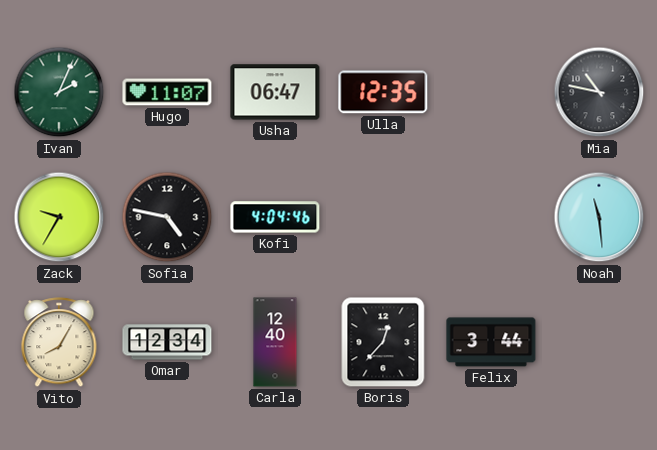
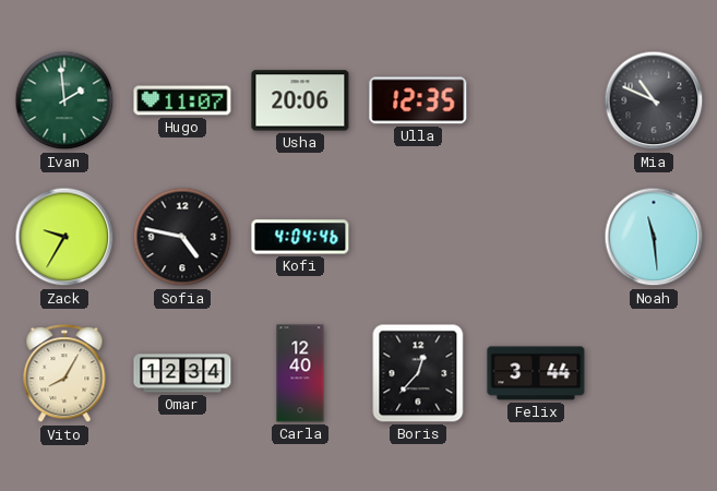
Ivan: 2:04 -> 1:59 (64, 100)
Usha: 06:47 -> 20:06 (300, 100)
Mia: 10:47 -> 10:49 (654, 100)
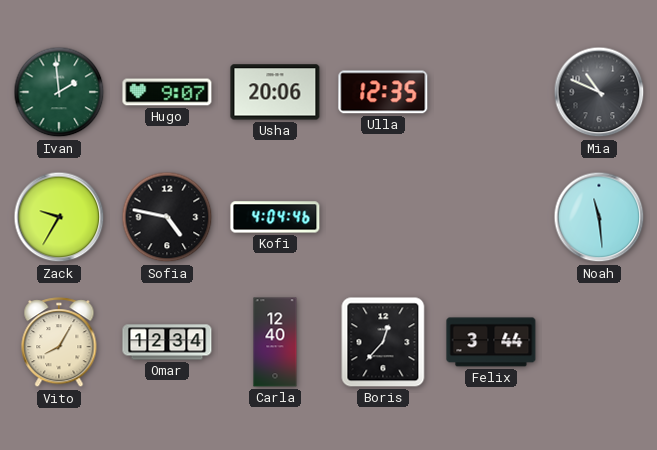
Hugo: 11:07 -> 9:07 (167, 92)
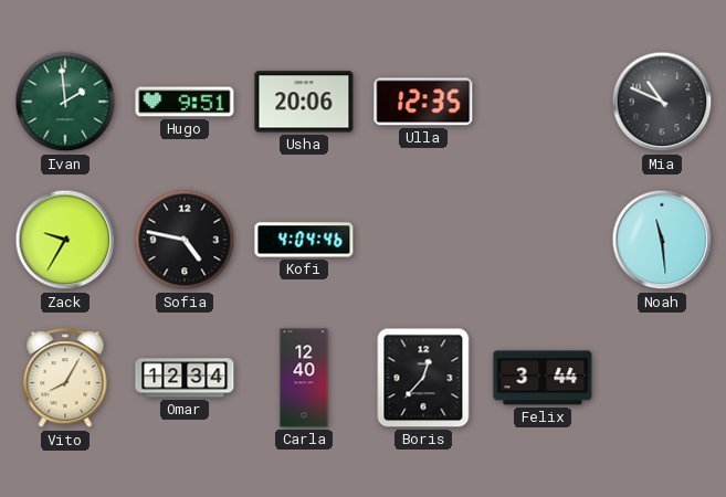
Hugo: 9:07 -> 9:51 (185, 102)
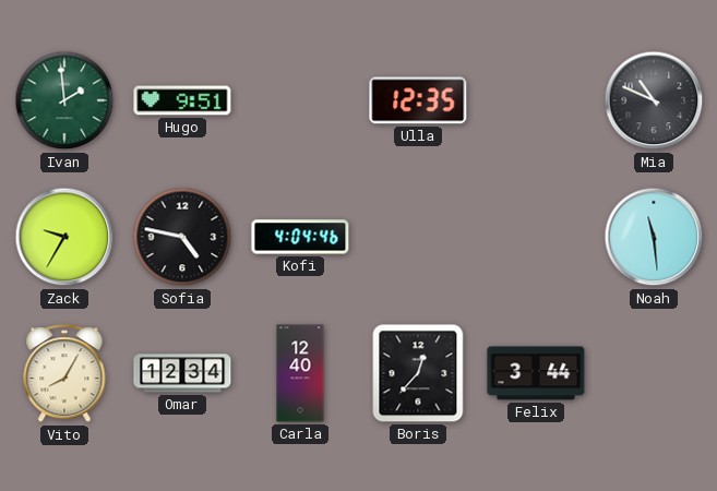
Usha: 20:06 -> none (304, 102)
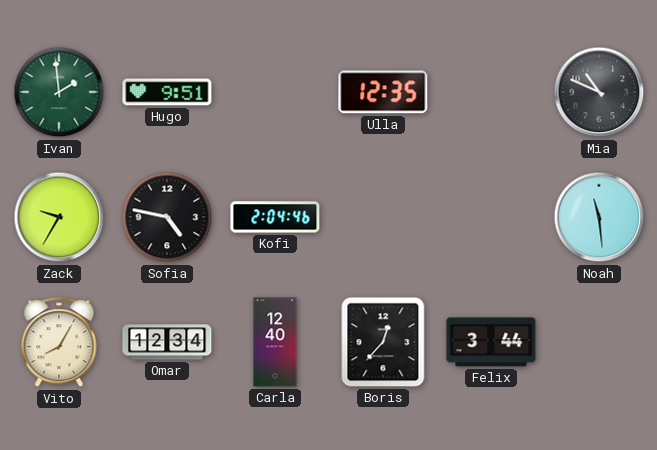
Kofi: 4:04 -> 2:04 (275, 217)
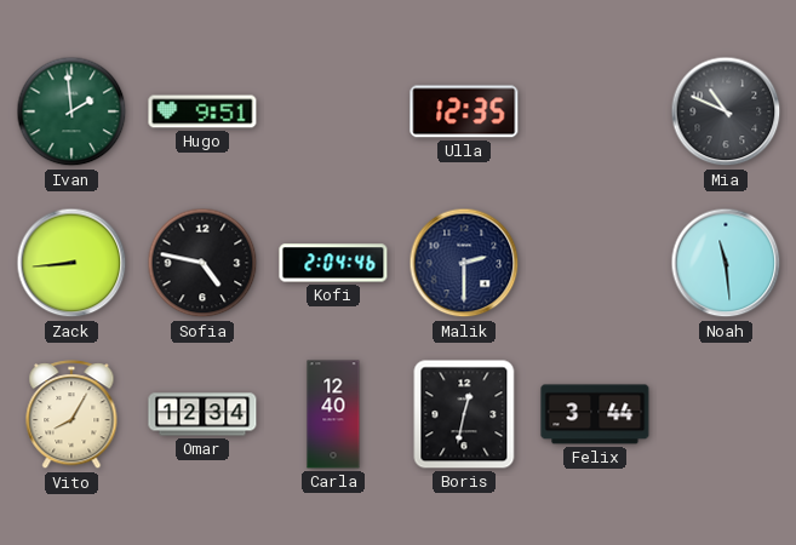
Zack: 9:35 -> 8:44 (71, 263)
Malik: none -> 2:30 (464, 263)
Boris: 12:37 -> 12:32 (464, 414)
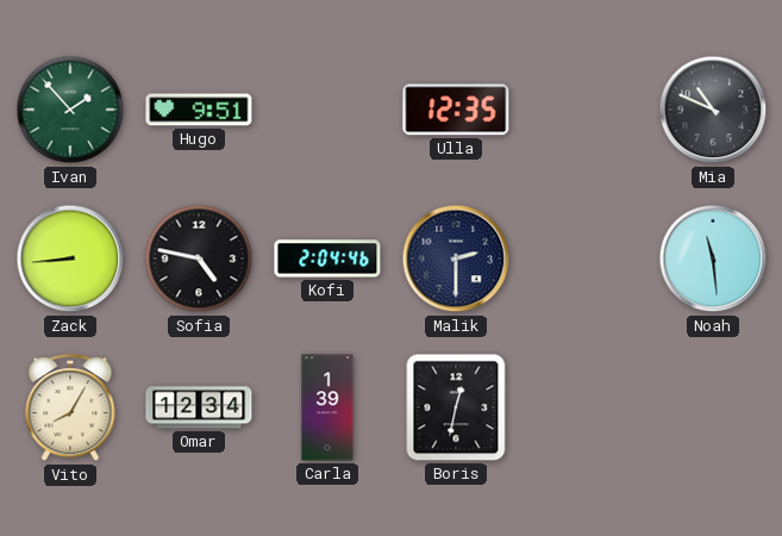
Ivan: 1:59 -> 1:53 (70, 110)
Carla: 12:40 -> 1:39 (327, 407)
Felix: 3:44 -> none (595, 414)
